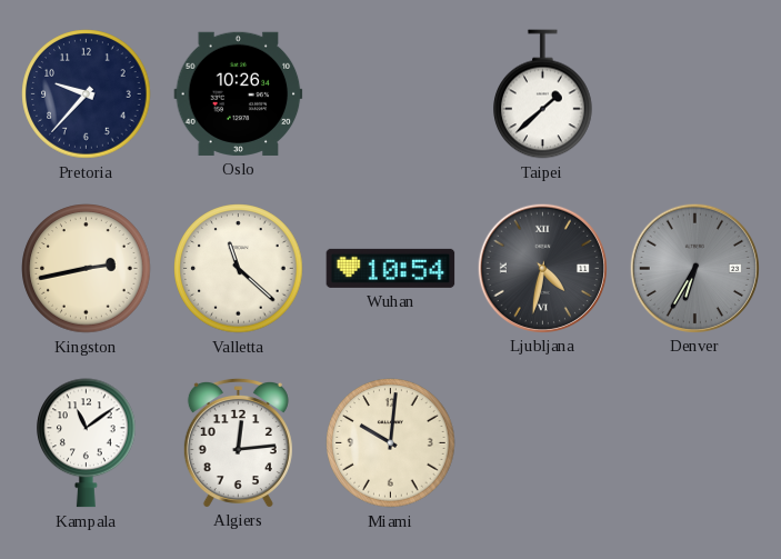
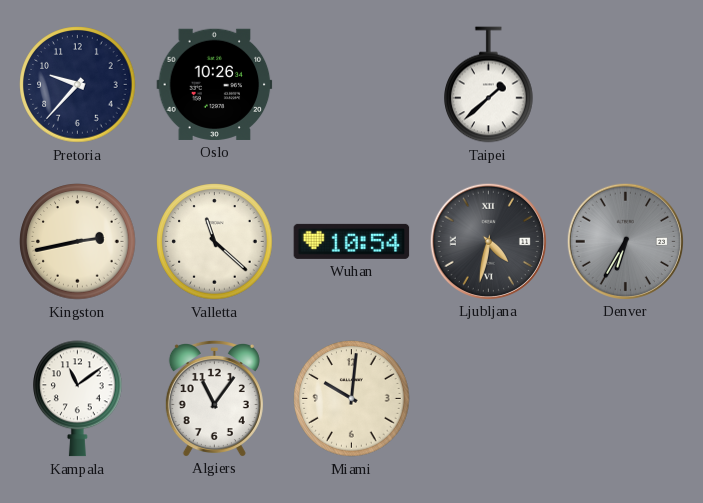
Algiers: 12:14 -> 11:06 (214, 398)
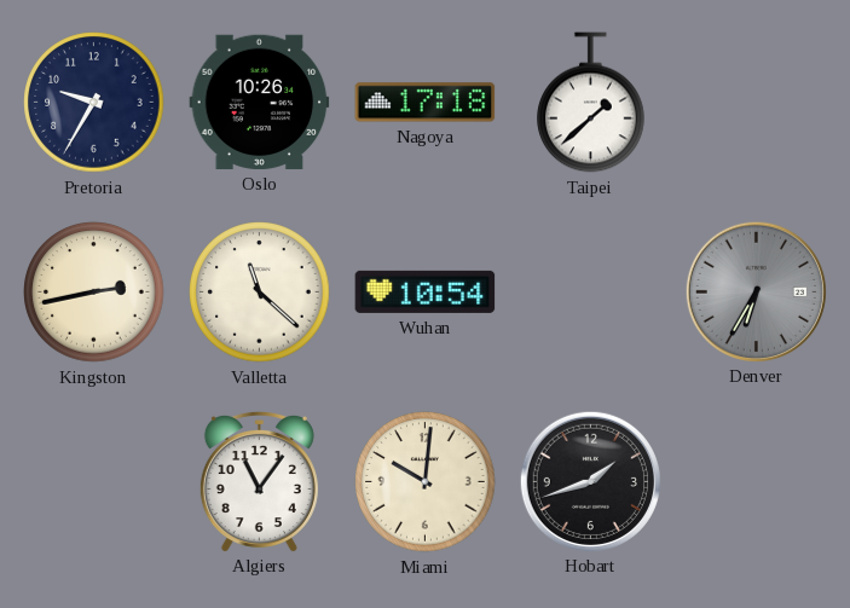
Pretoria: 9:37 -> 9:35 (94, 103)
Nagoya: none -> 17:18 (426, 103)
Ljubljana: 4:32 -> none (488, 241)
Kampala: 11:09 -> none (78, 399)
Hobart: none -> 1:42 (590, 481)
